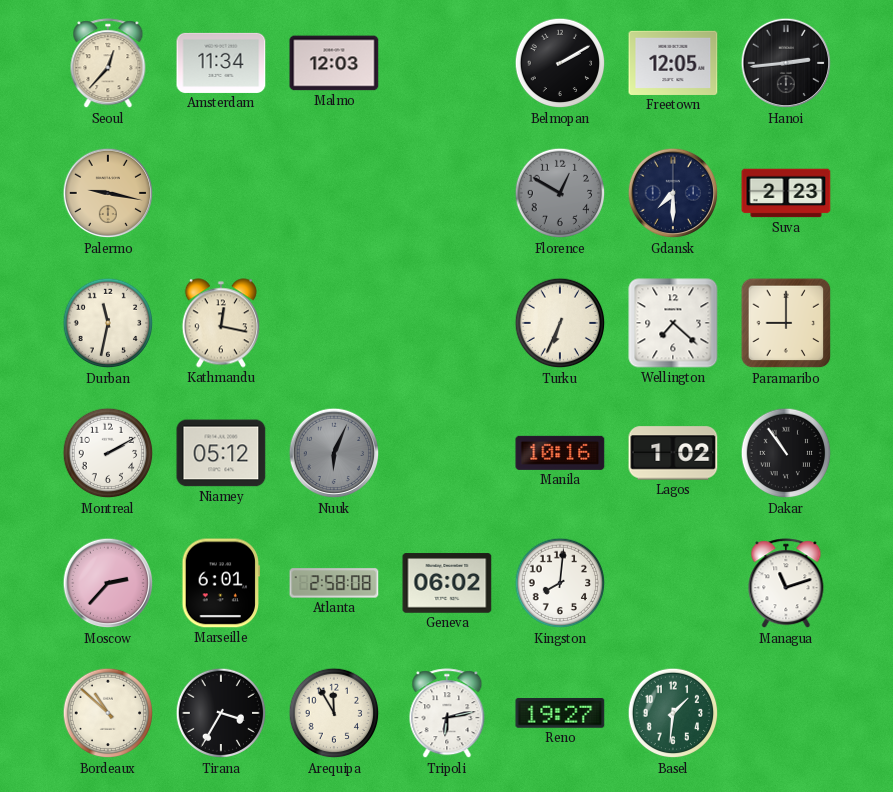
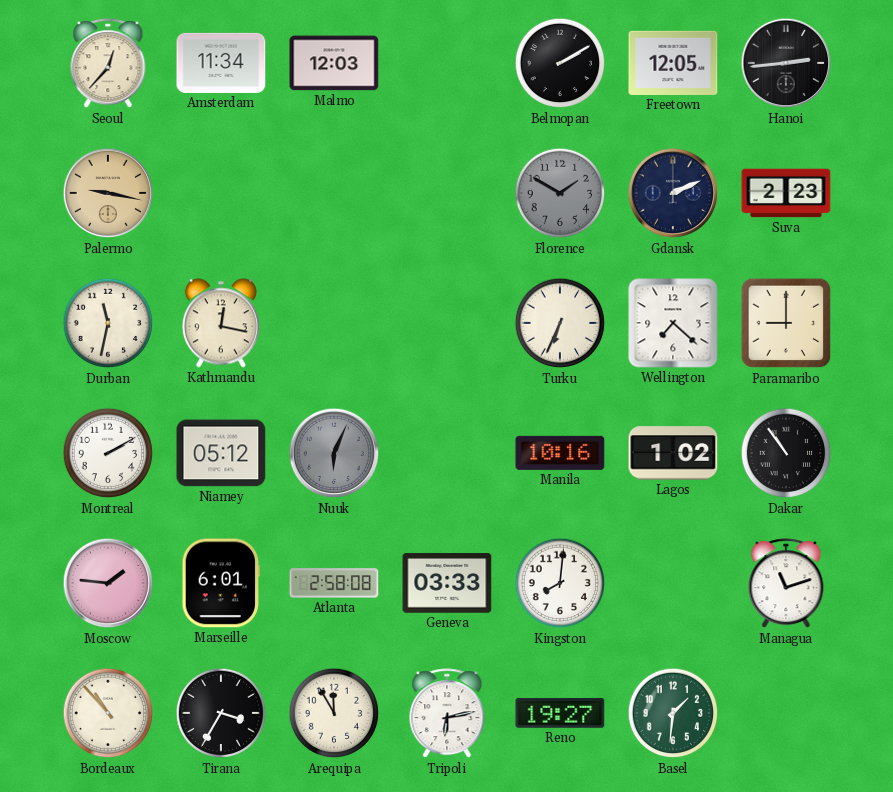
Florence: 12:50 -> 1:50 (560, 193)
Gdansk: 7:30 -> 2:11 (673, 193)
Moscow: 2:37 -> 1:46 (108, 583)
Geneva: 06:02 -> 03:33 (447, 583)
Bordeaux: 10:52 -> 10:53 (108, 713)
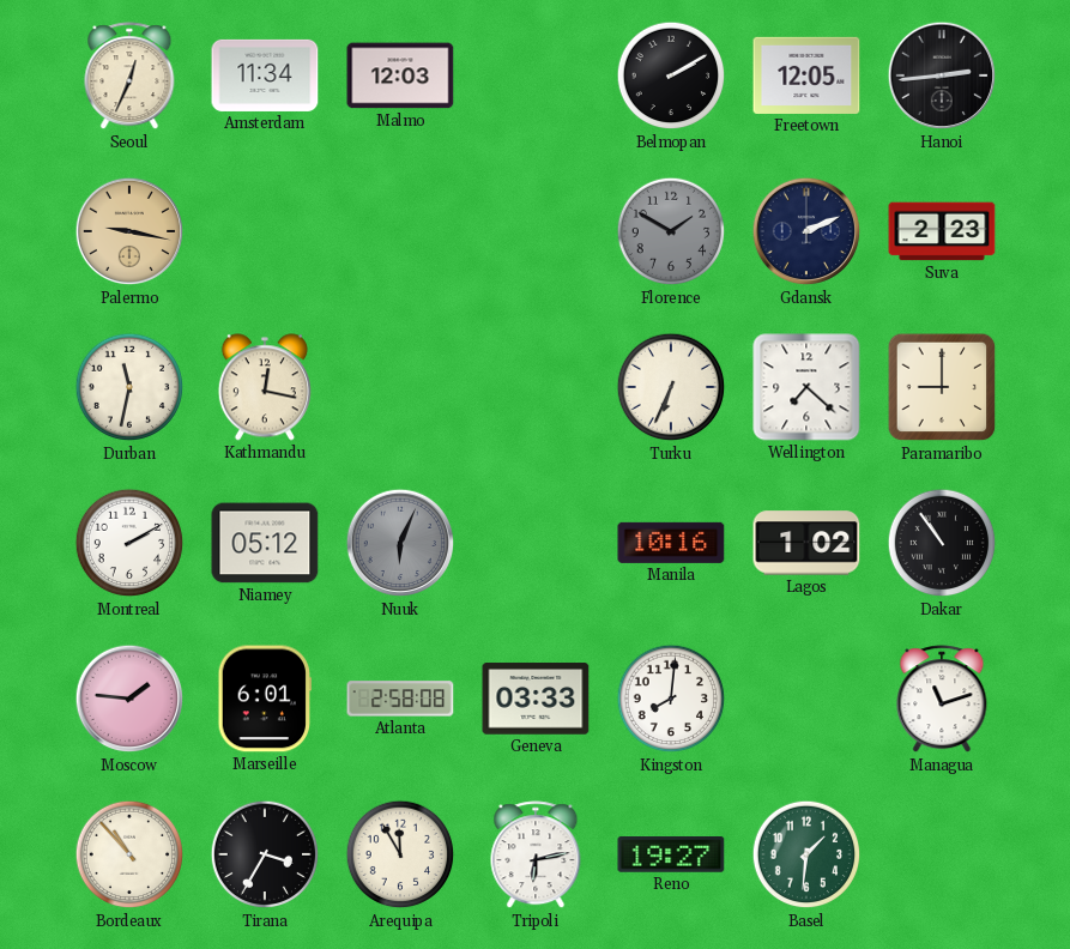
Seoul: 12:37 -> 12:34 (129, 77)
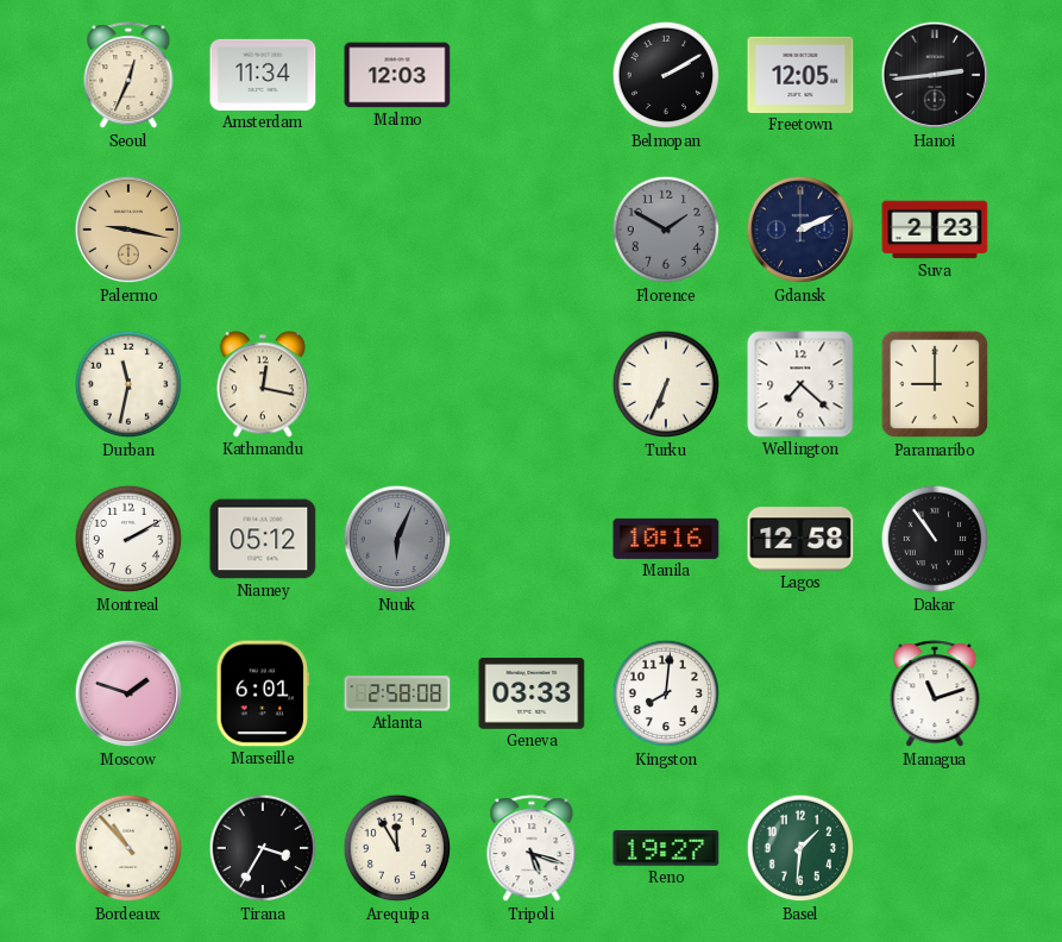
Lagos: 1:02 -> 12:58 (800, 539)
Moscow: 1:46 -> 1:48 (128, 693)
Tripoli: 6:13 -> 5:18 (532, 849)
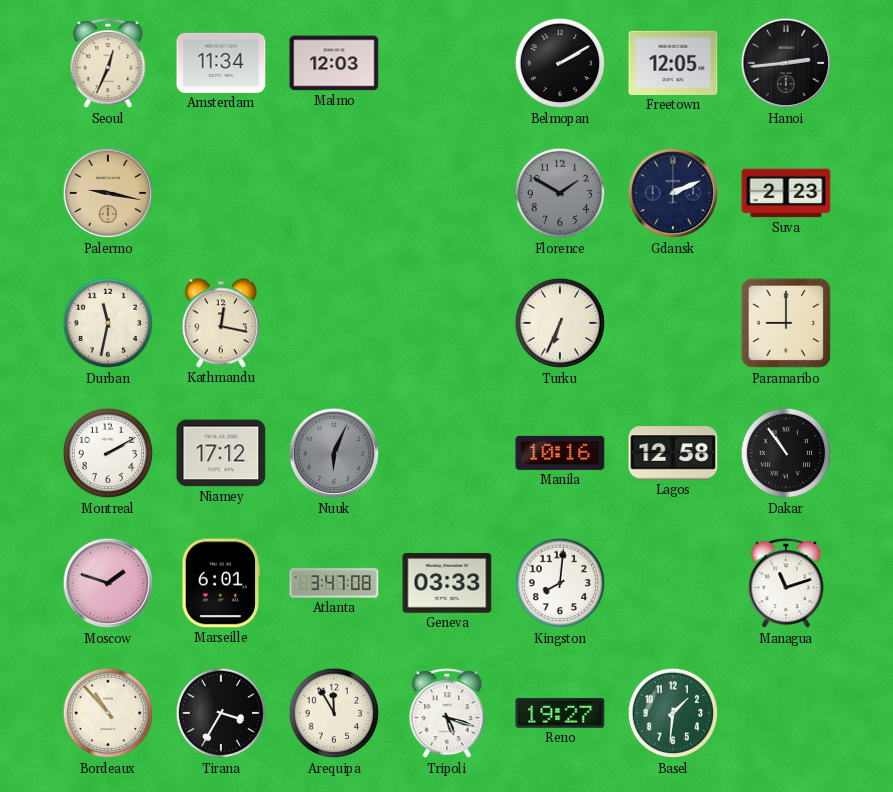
Wellington: 7:22 -> none (800, 384)
Niamey: 05:12 -> 17:12 (221, 453)
Atlanta: 2:58 -> 3:47 (334, 583)
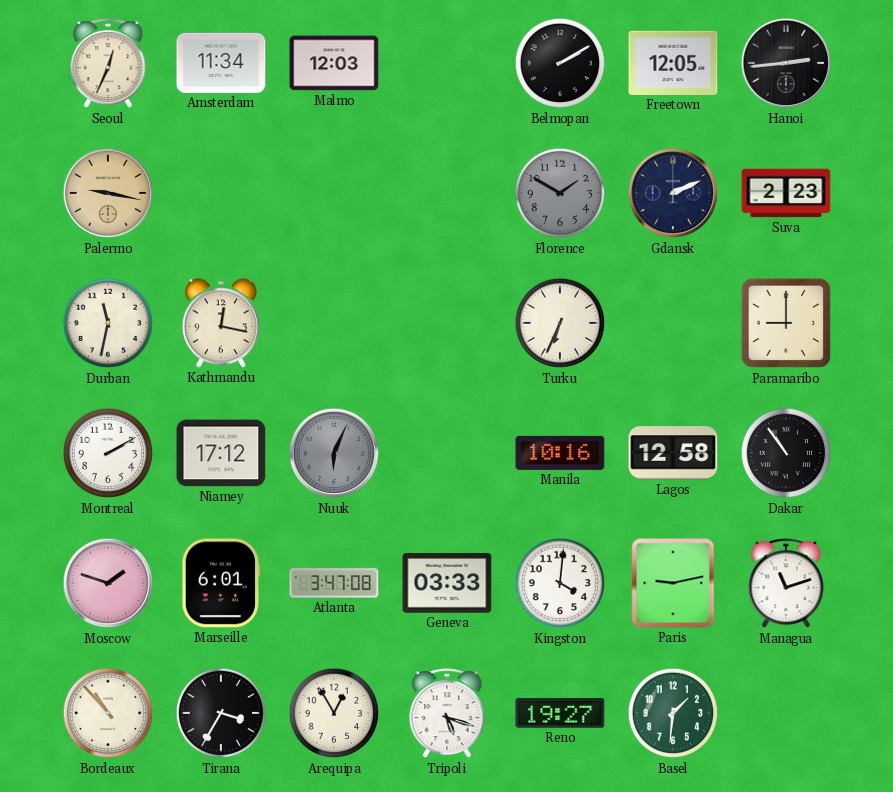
Kingston: 8:01 -> 4:01 (560, 583)
Paris: none -> 9:13 (673, 583)
Arequipa: 11:55 -> 12:55 (334, 713)
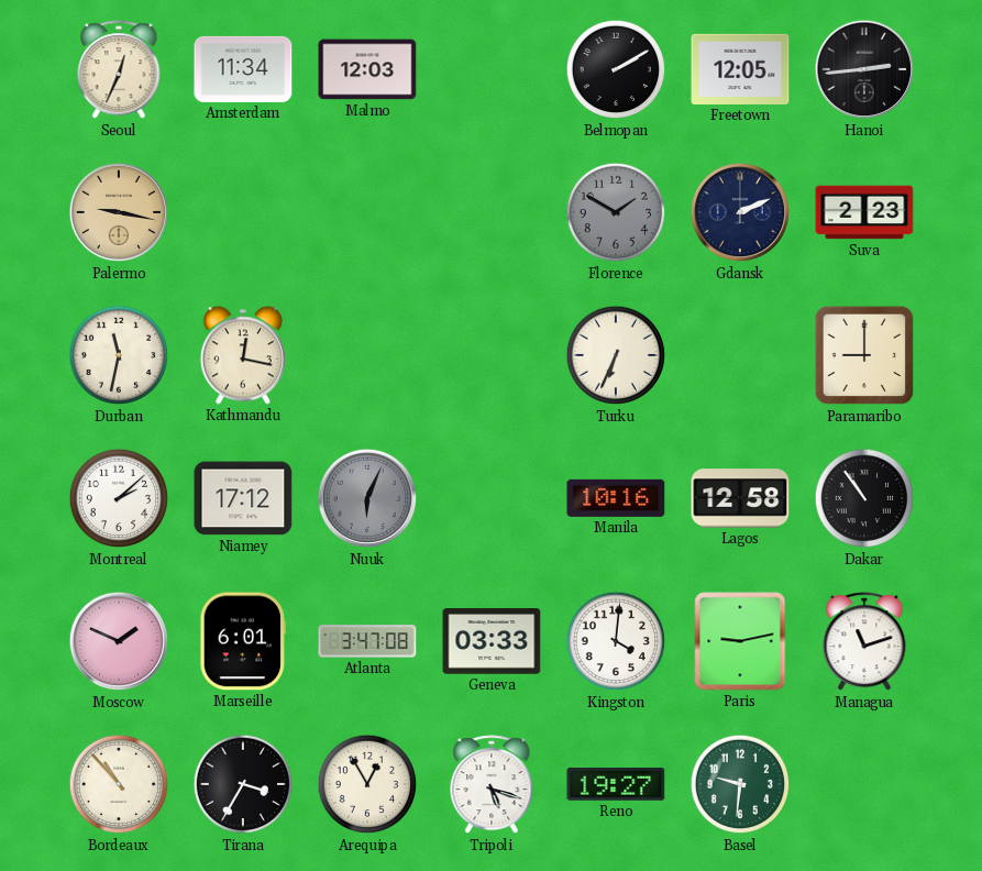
Montreal: 2:10 -> 2:08 (119, 498)
Moscow: 1:48 -> 1:49 (119, 641)
Basel: 1:31 -> 9:31 (740, 784)
